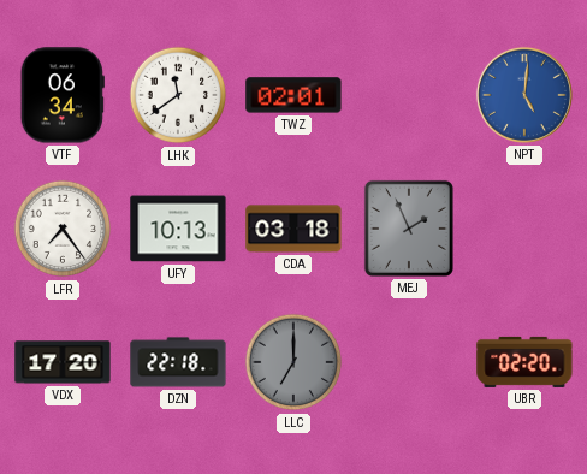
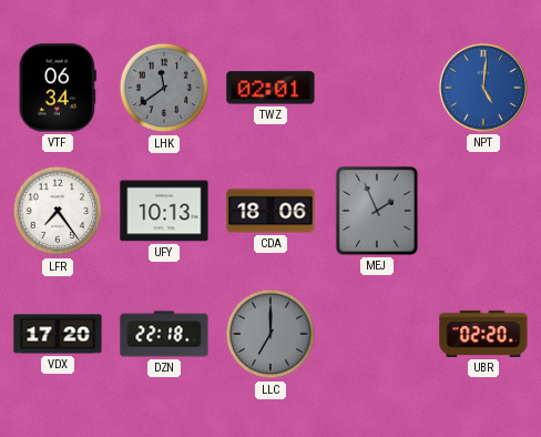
LHK dial: white -> grey (164, 88)
CDA: 03:18 -> 18:06 (270, 211)
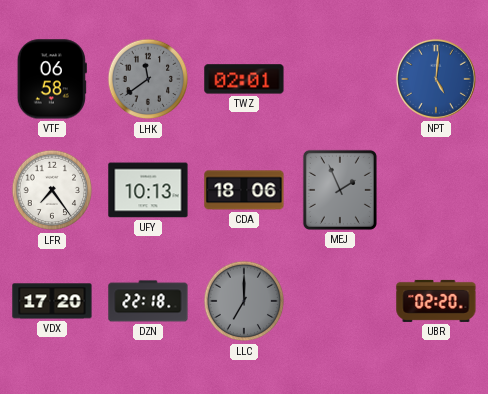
VTF: 06:34 -> 06:58 (52, 79)
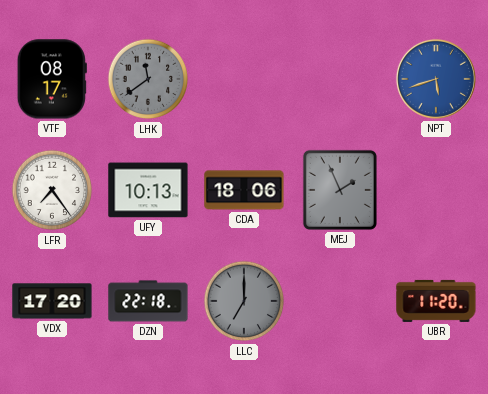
VTF: 06:58 -> 08:17 (52, 79)
TWZ: 02:01 -> none (244, 79)
NPT: 5:01 -> 5:42 (436, 79)
UBR: 02:20 -> 11:20 (436, 301)
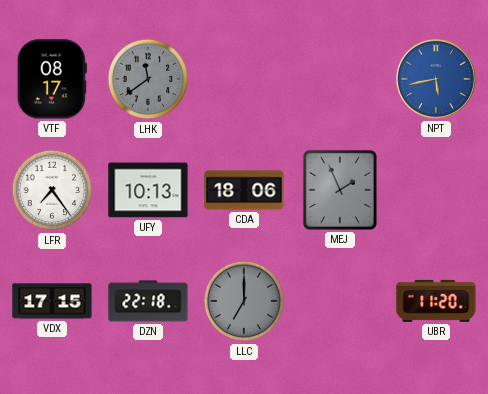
NPT: 5:42 -> 5:43 (436, 79)
VDX: 17:20 -> 17:15 (52, 301)
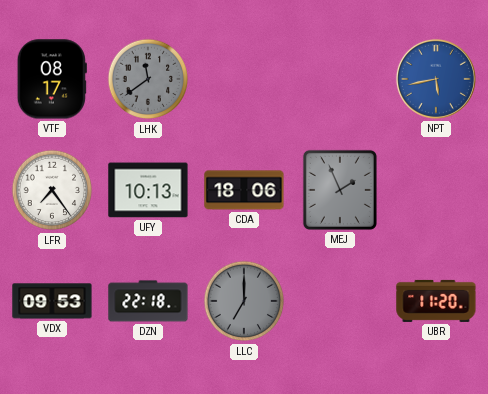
VDX: 17:15 -> 09:53 (52, 301)
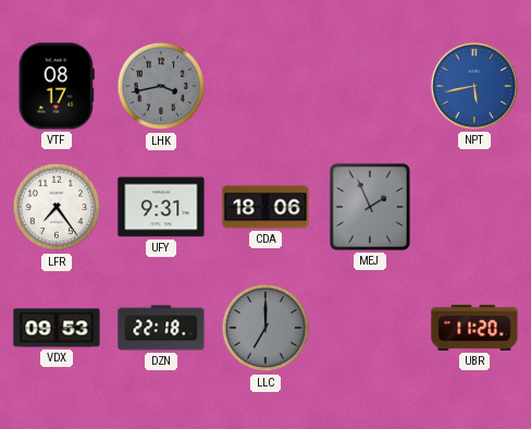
LHK: 11:39 -> 3:43 (161, 86)
UFY: 10:13 -> 9:31 (161, 207)
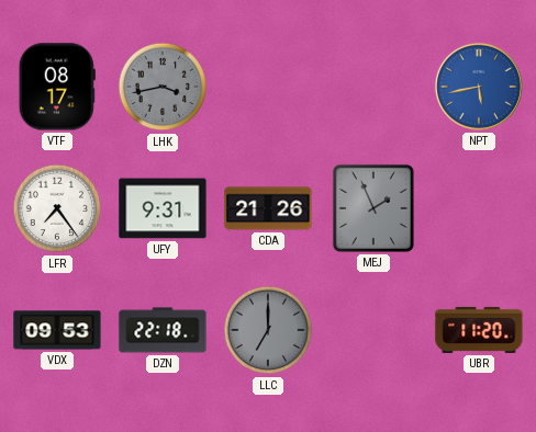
CDA: 18:06 -> 21:26 (268, 208)
